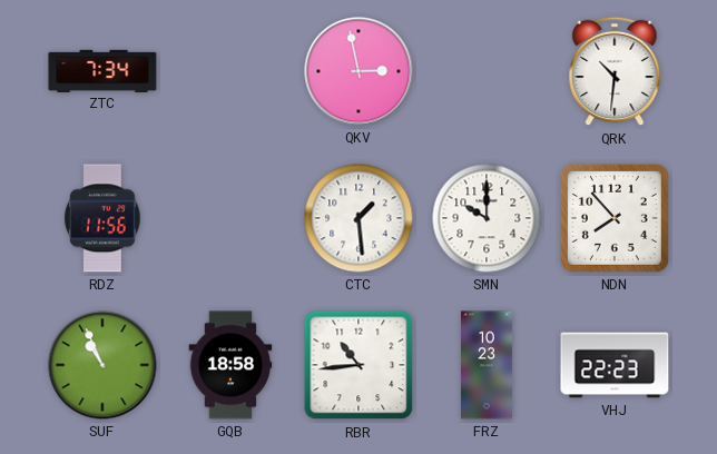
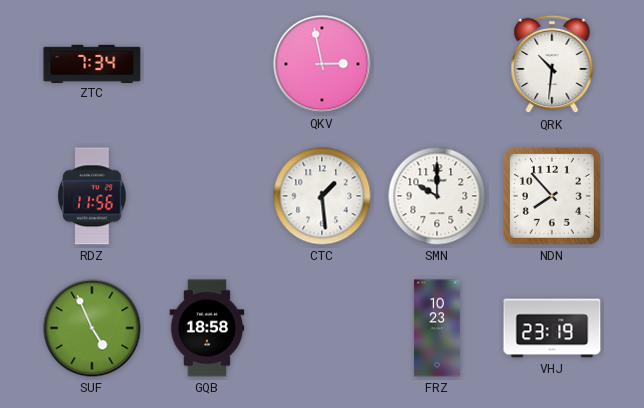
SUF: 10:56 -> 4:56 (92, 328)
RBR: 10:44 -> none (358, 365)
VHJ: 22:23 -> 23:19 (552, 328)
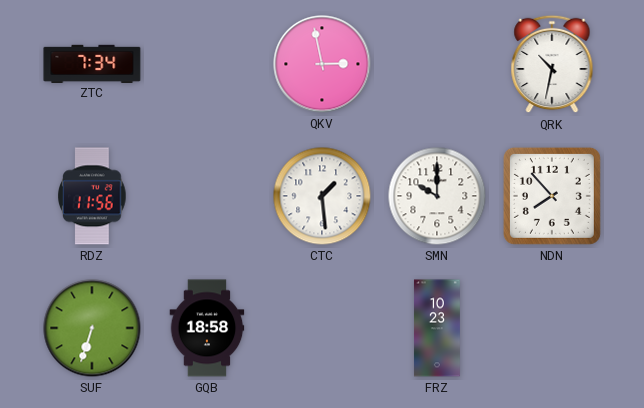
QRK: 10:31 -> 10:32 (552, 64)
SUF: 4:56 -> 6:33 (92, 328)
VHJ: 23:19 -> none (552, 328)
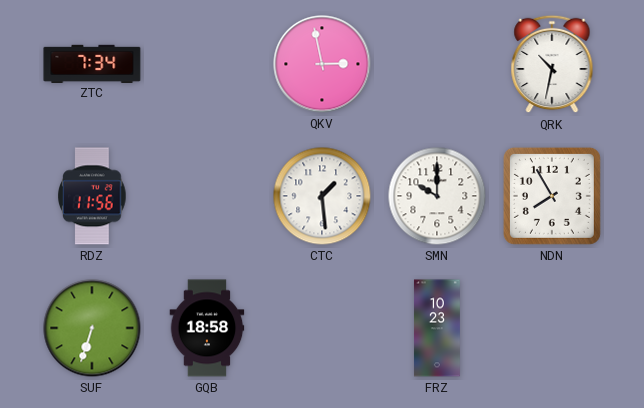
NDN: 7:53 -> 7:55 (552, 196)
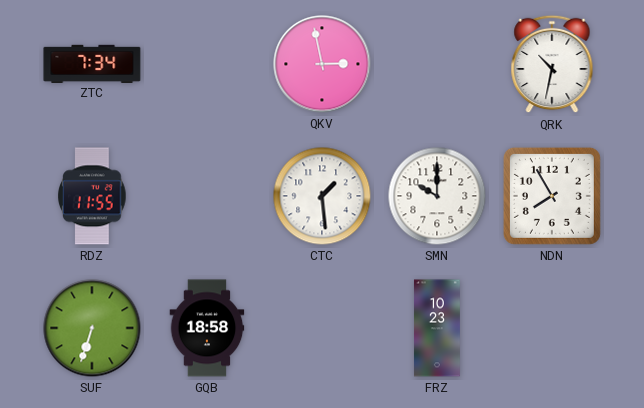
RDZ: 11:56 -> 11:55 (92, 196)
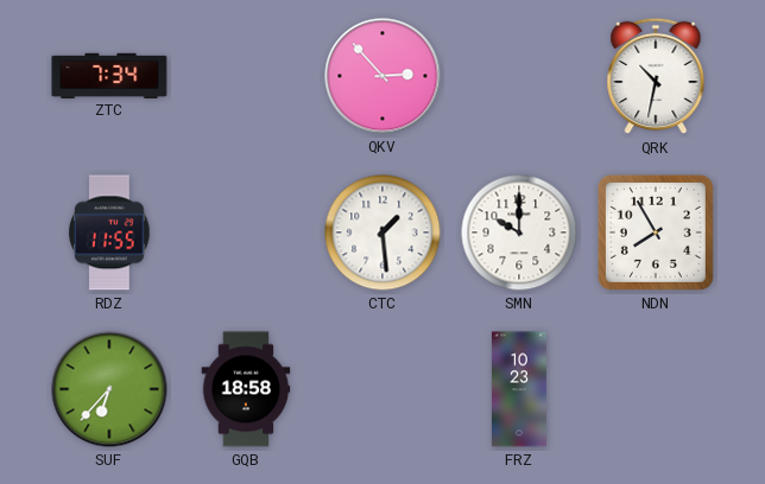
QKV: 2:58 -> 2:53 (383, 76)
SUF: 6:33 -> 6:37 (109, 389)
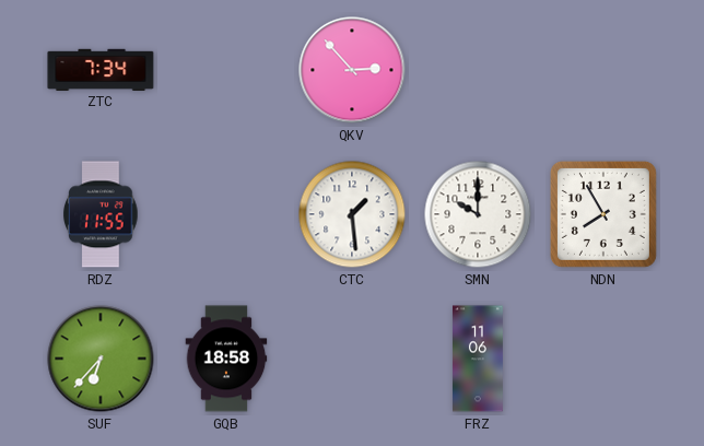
QRK: 10:32 -> none (656, 76)
FRZ: 10:23 -> 11:06 (478, 359)
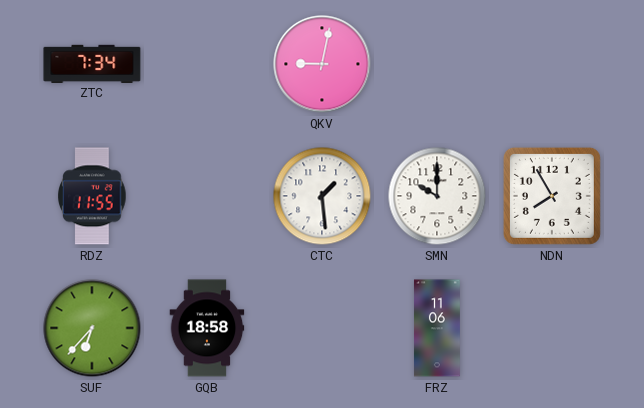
QKV: 2:53 -> 9:02 (322, 64)
